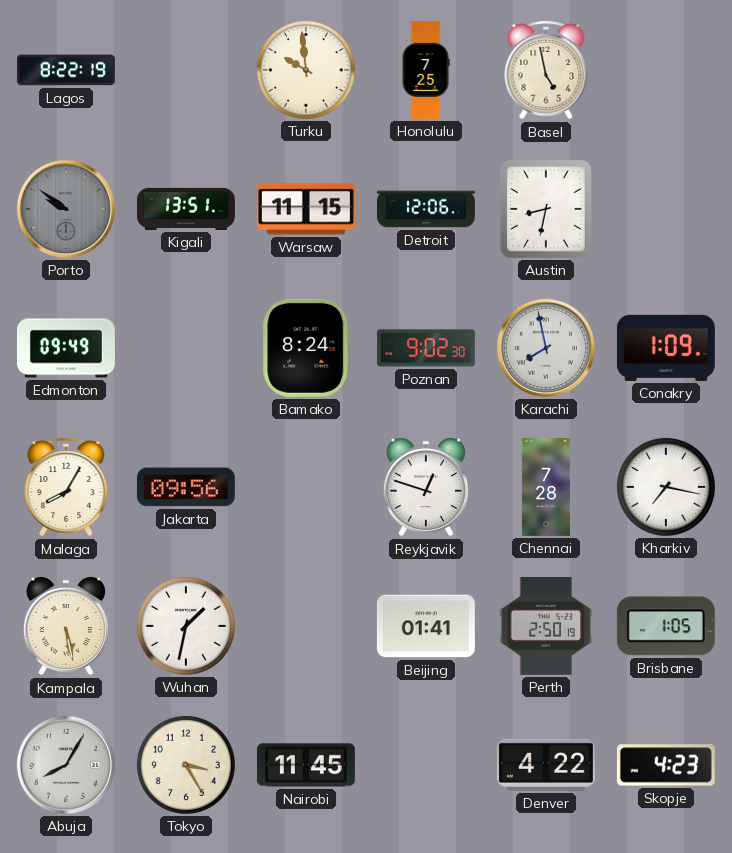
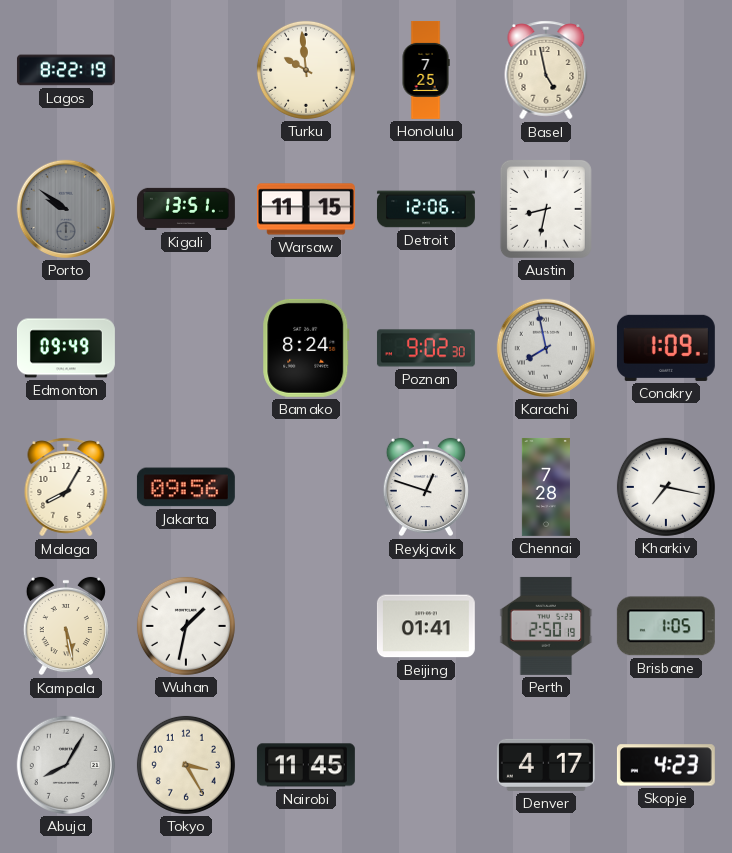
Denver: 4:22 -> 4:17 (546, 765)
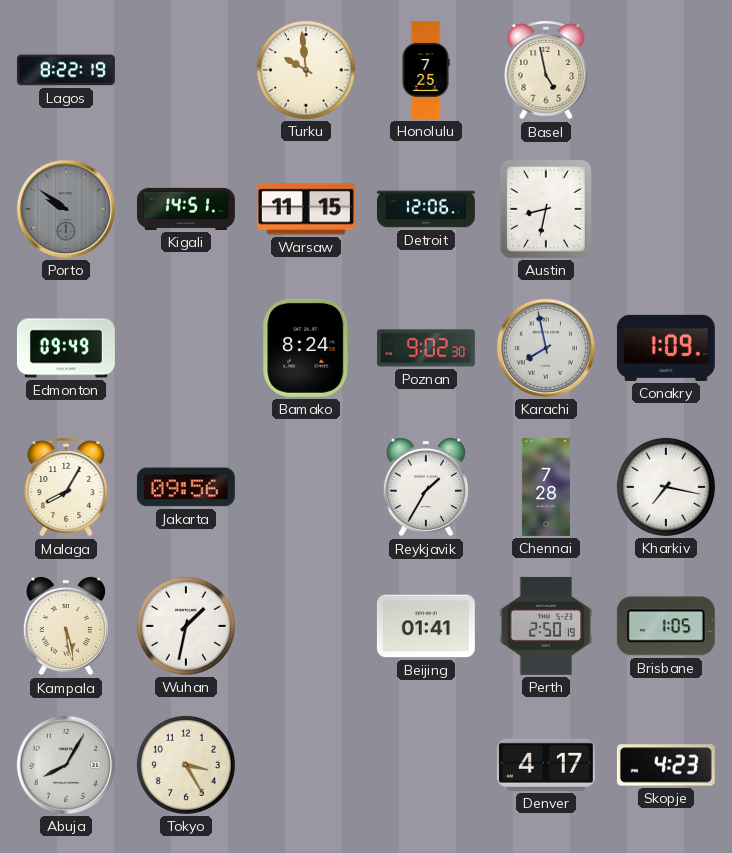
Kigali: 13:51 -> 14:51 (186, 209)
Reykjavik: 12:48 -> 1:35 (426, 487)
Nairobi: 11:45 -> none (306, 765)
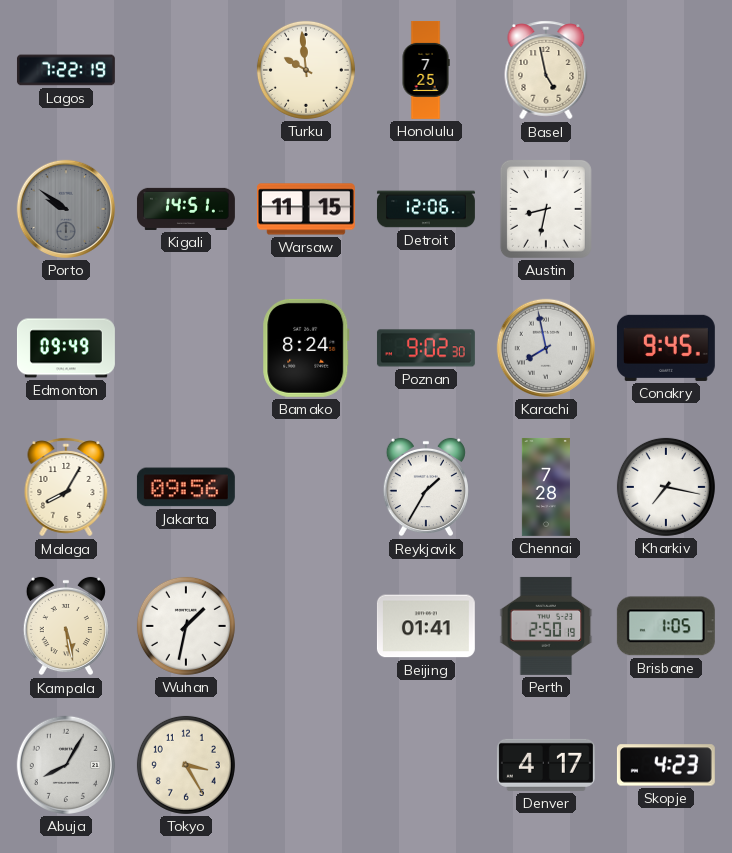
Lagos: 8:22 -> 7:22 (66, 70)
Conakry: 1:09 -> 9:45 (666, 348)
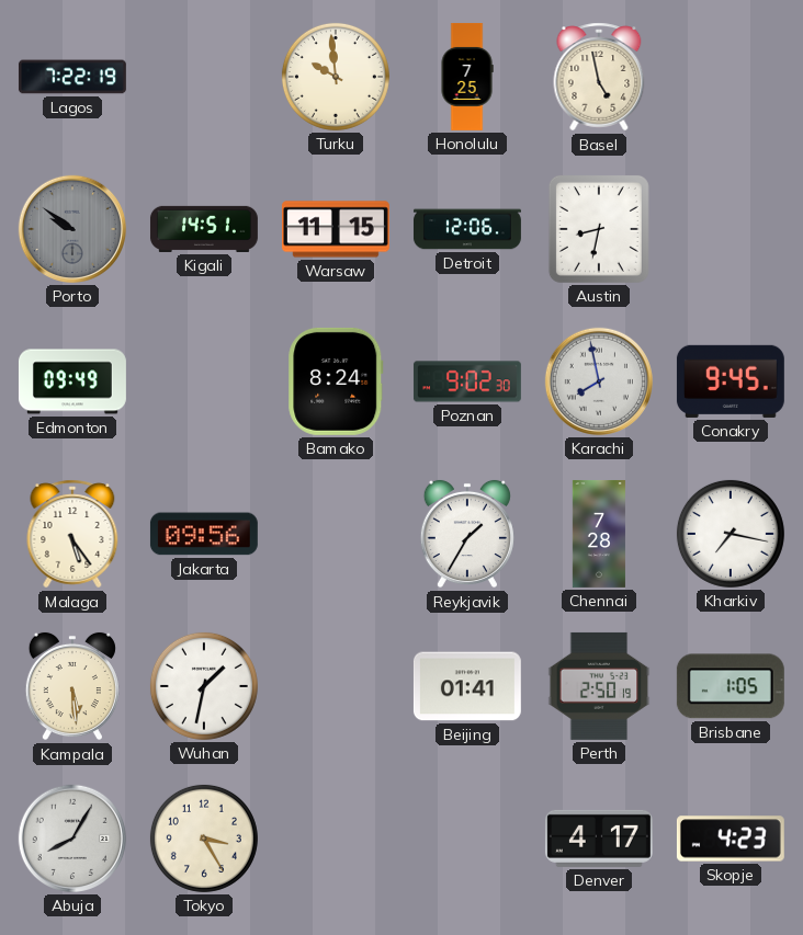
Malaga: 8:05 -> 5:24 (72, 534)
Kampala: 5:28 -> 5:29 (72, 686)
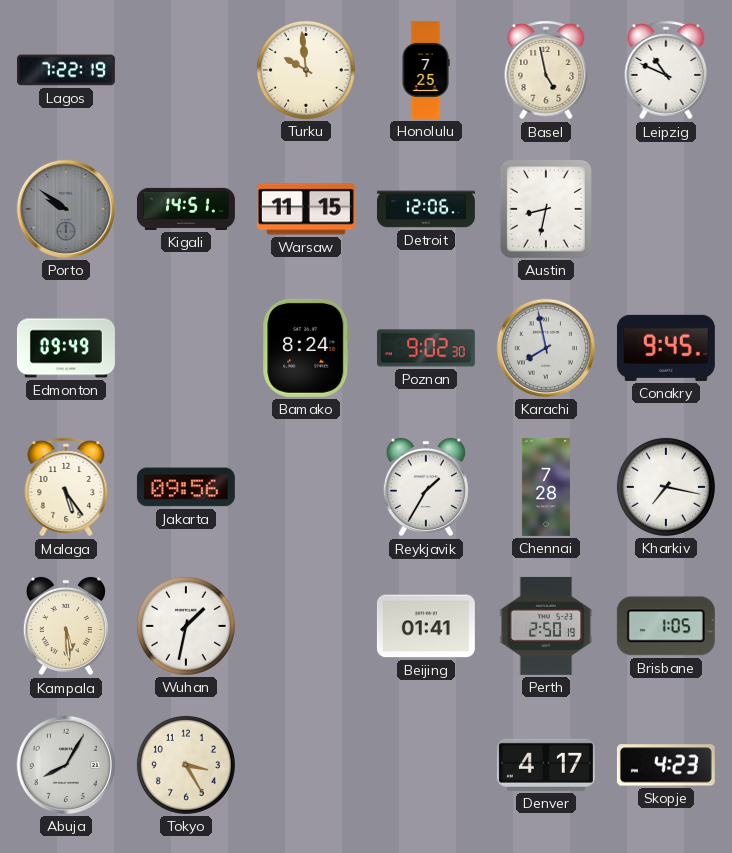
Leipzig: none -> 10:49 (666, 70)
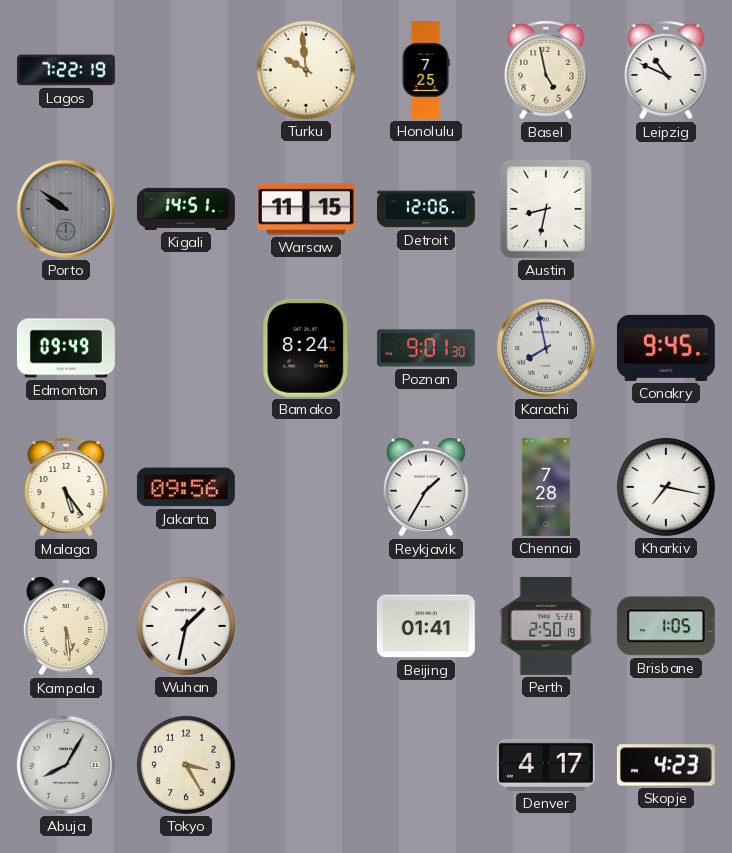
Poznan: 9:02 -> 9:01 (426, 348)
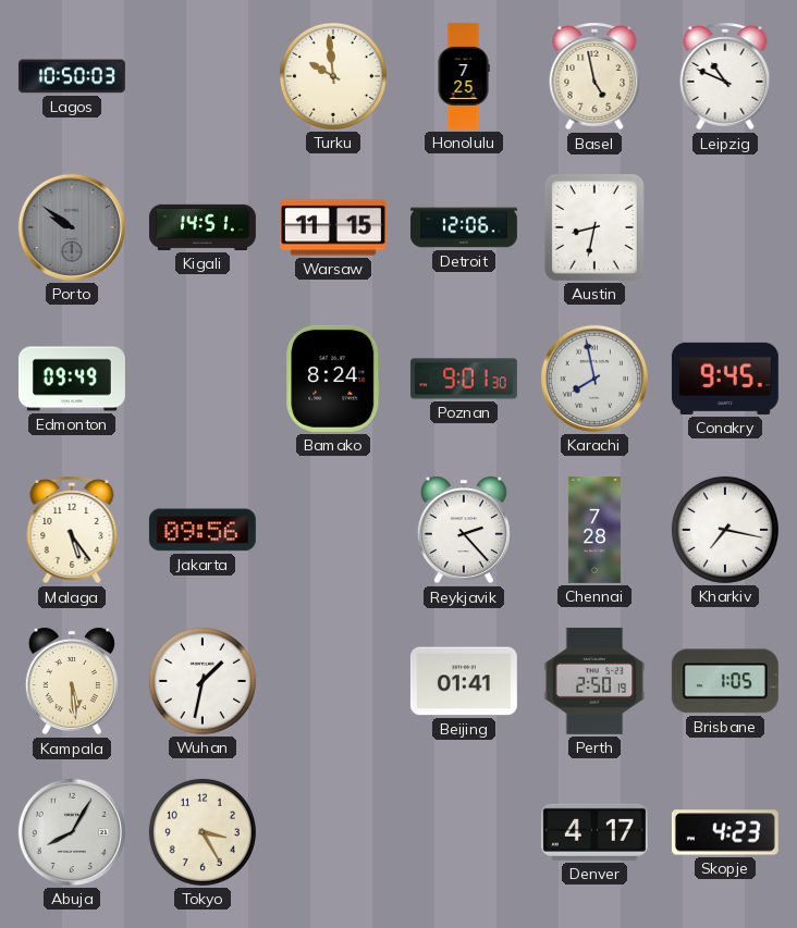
Lagos: 7:22 -> 10:50 (72, 76)
Reykjavik: 1:35 -> 2:23 (464, 530)
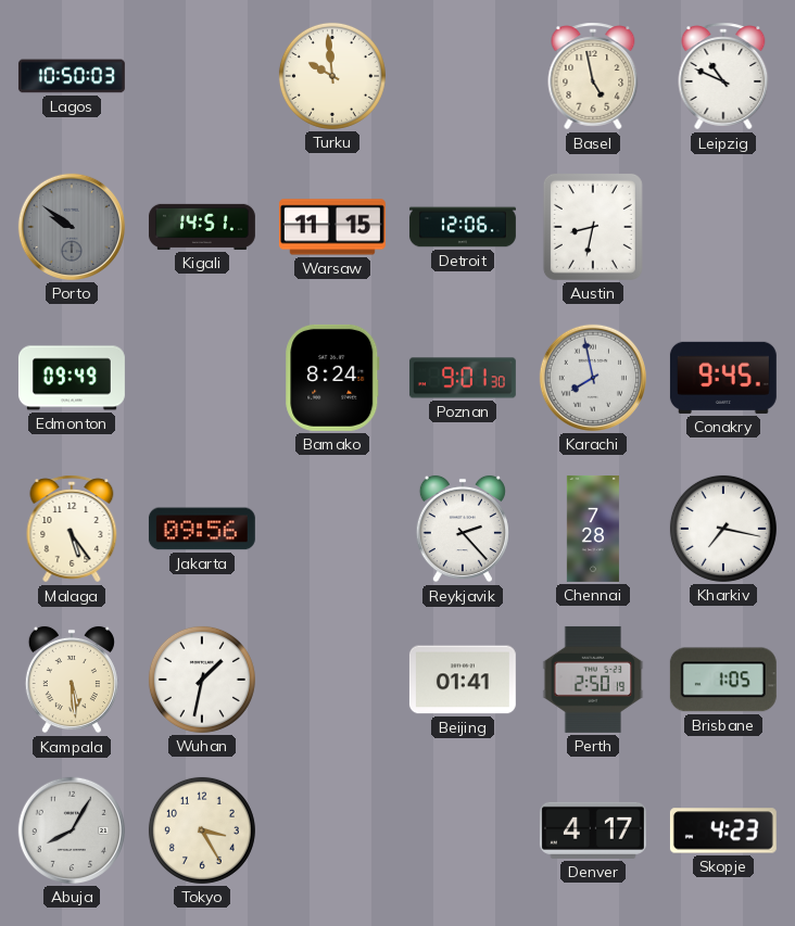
Honolulu: 7:25 -> none (464, 76)
